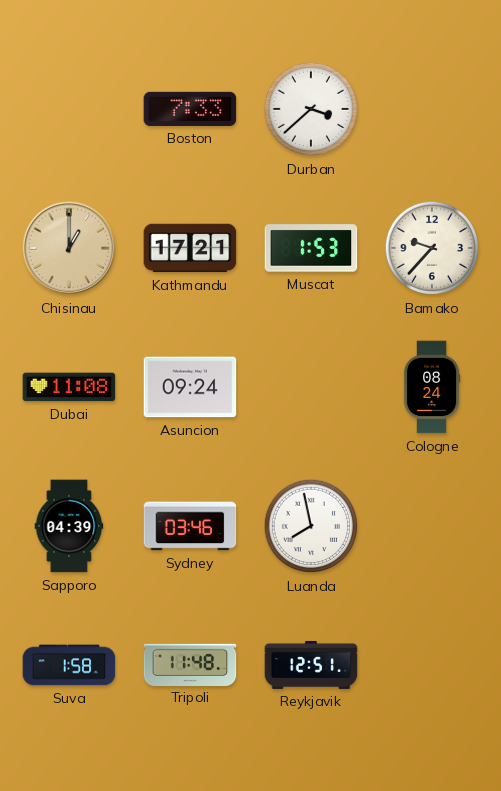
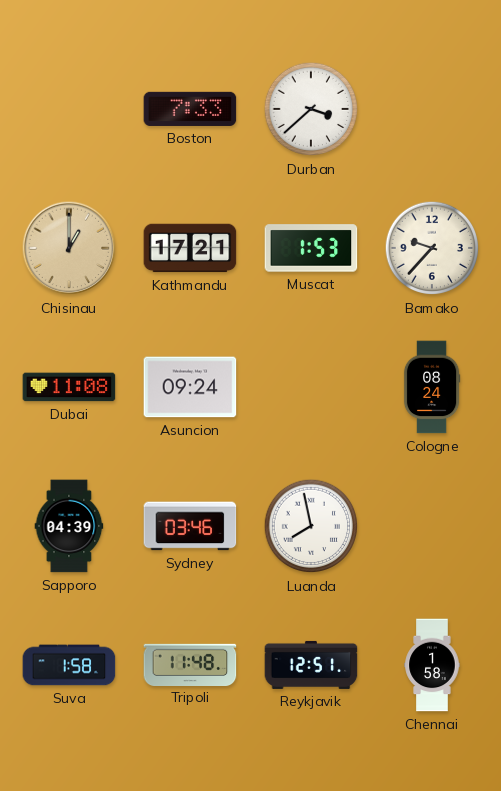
Chennai: none -> 1:58 (432, 665)
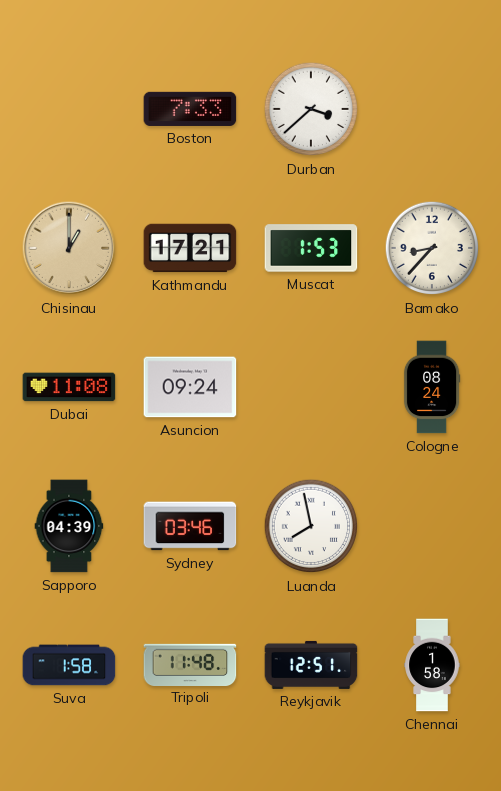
Bamako: 9:37 -> 8:37 (432, 248)
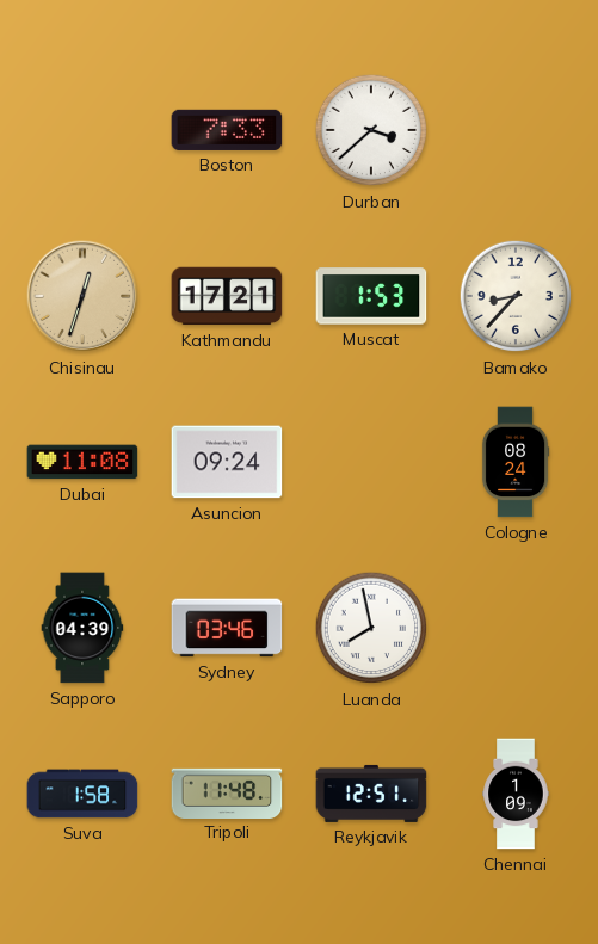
Chisinau: 1:00 -> 12:33 (82, 296)
Chennai: 1:58 -> 1:09 (516, 794)
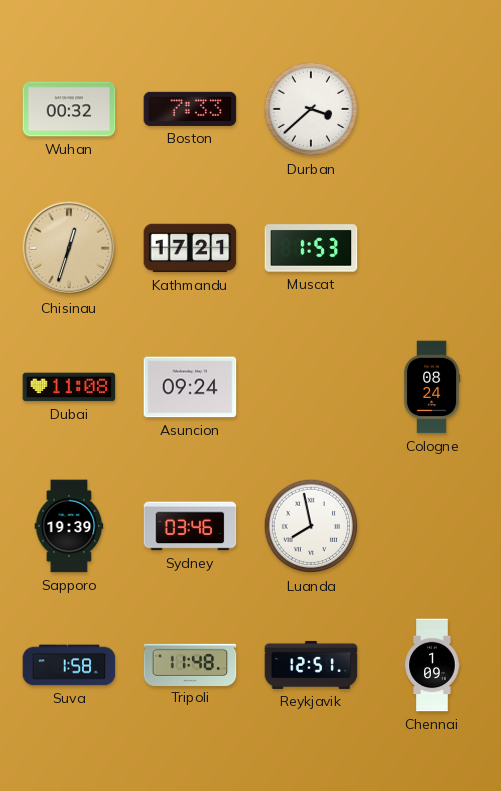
Wuhan: none -> 00:32 (69, 109)
Bamako: 8:37 -> none (516, 296)
Sapporo: 04:39 -> 19:39 (69, 526)
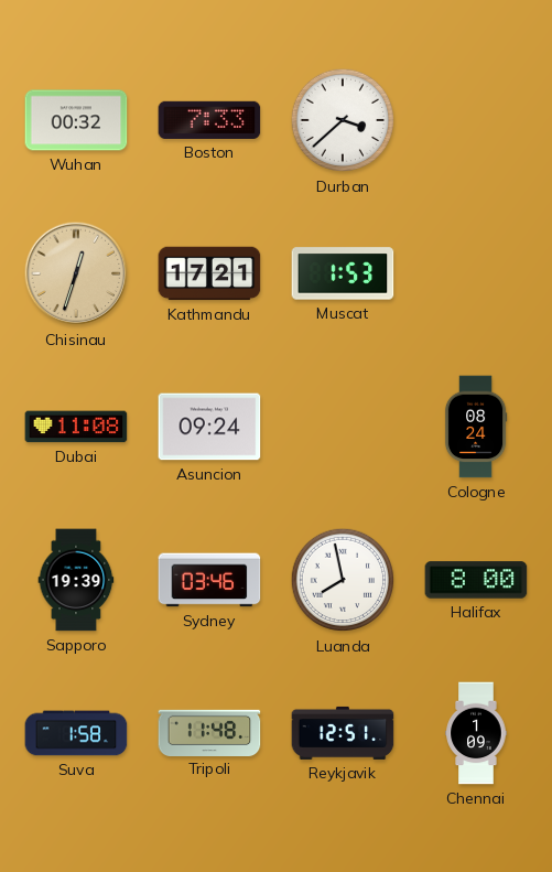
Halifax: none -> 8:00 (476, 580)
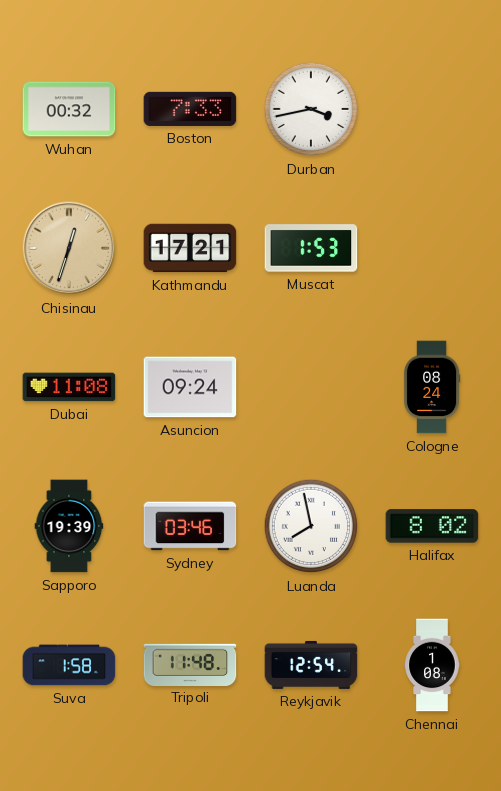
Durban: 3:38 -> 3:43 (311, 109)
Halifax: 8:00 -> 8:02 (432, 526)
Reykjavik: 12:51 -> 12:54 (311, 665)
Chennai: 1:09 -> 1:08 (432, 665)
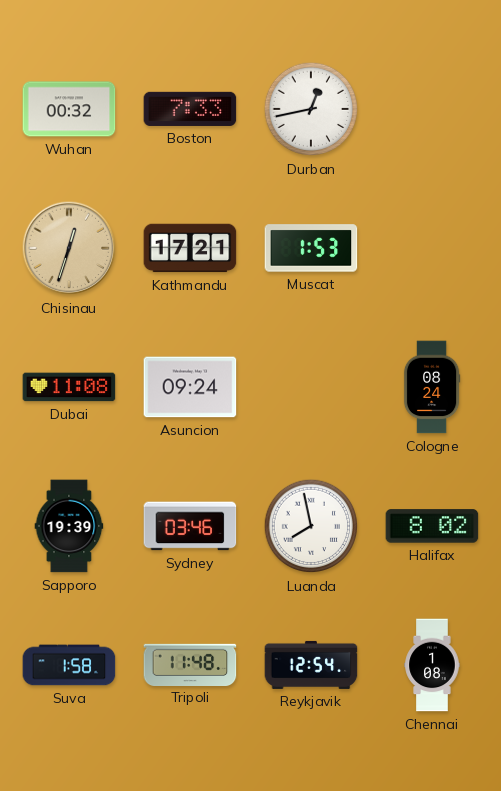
Durban: 3:43 -> 12:43 (311, 109)
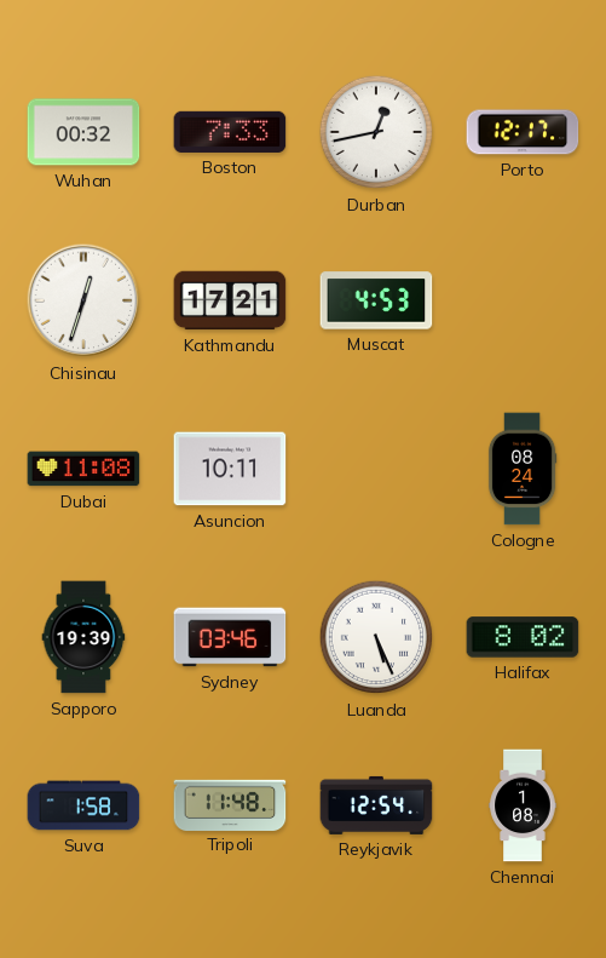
Porto: none -> 12:17 (523, 132)
Chisinau dial: champagne -> white (83, 300)
Muscat: 1:53 -> 4:53 (376, 300)
Asuncion: 09:24 -> 10:11 (230, 469)
Luanda: 7:58 -> 5:26 (376, 637)
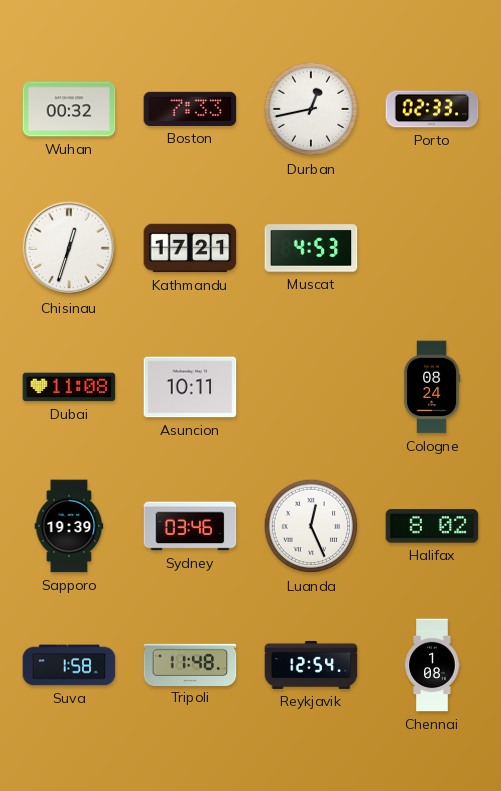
Porto: 12:17 -> 02:33 (432, 109)
Luanda: 5:26 -> 12:26 (311, 526)
